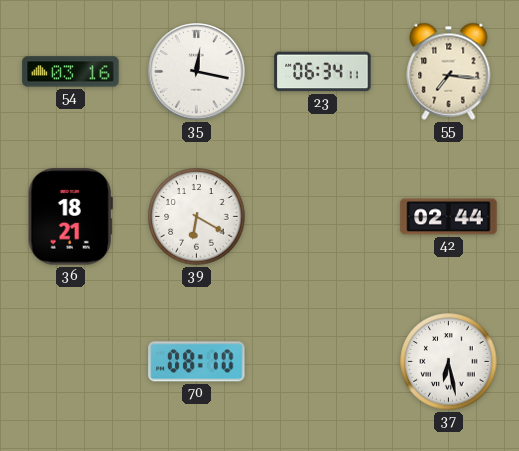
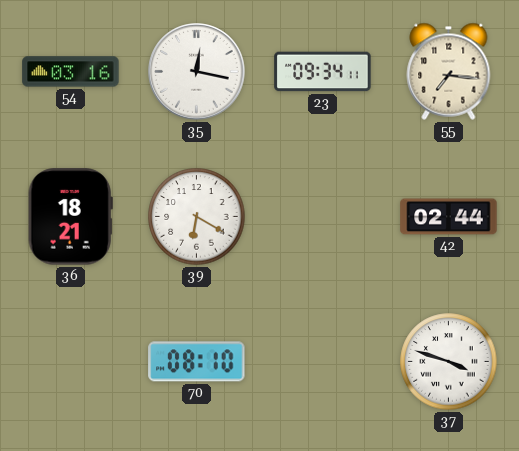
23: 06:34 -> 09:34 (323, 72)
37: 6:28 -> 3:48 (449, 362)
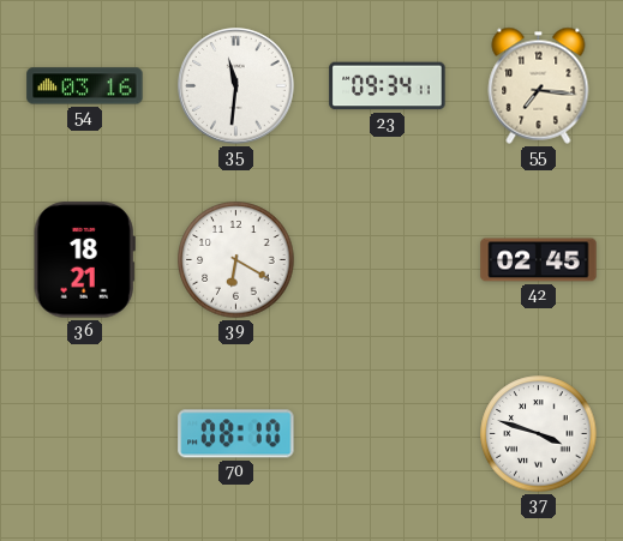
35: 12:17 -> 11:31 (236, 86)
42: 02:44 -> 02:45 (539, 260)
